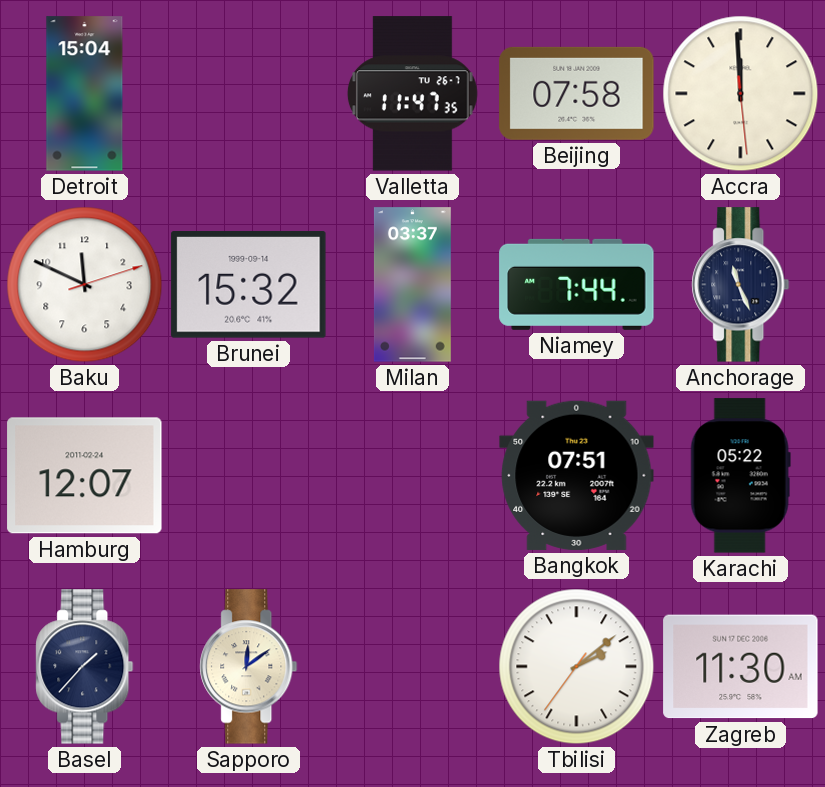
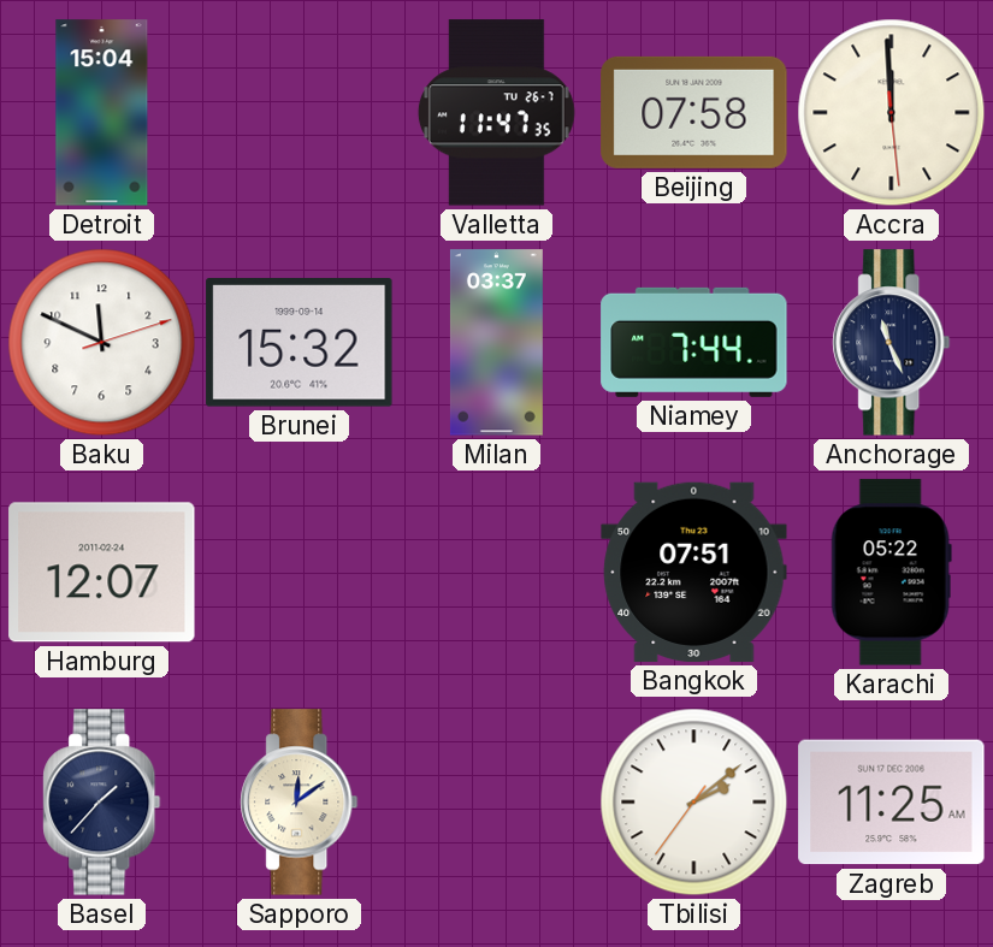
Zagreb: 11:30 -> 11:25 (892, 803)
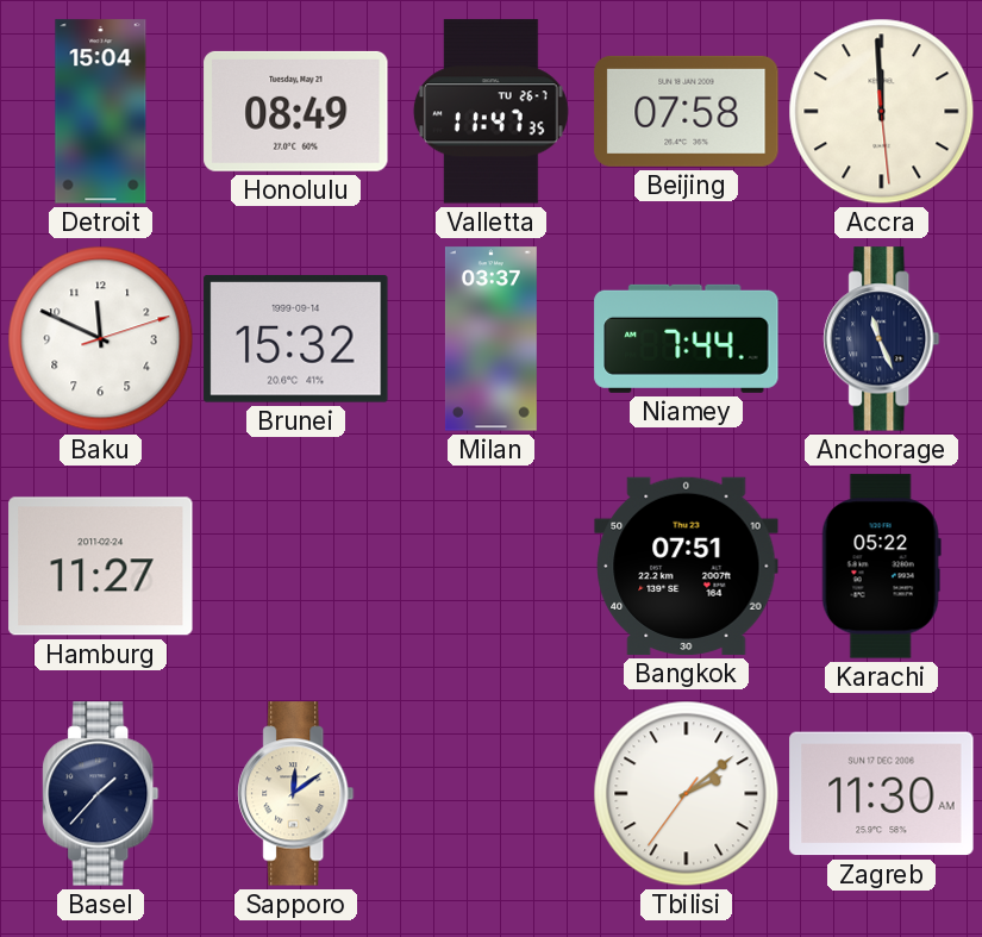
Honolulu: none -> 08:49 (296, 111)
Hamburg: 12:07 -> 11:27 (101, 567)
Zagreb: 11:25 -> 11:30 (882, 794)
